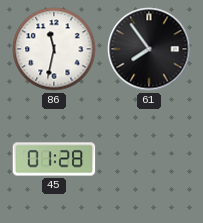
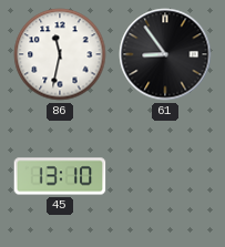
61: 7:54 -> 8:54 (165, 54)
45: 01:28 -> 13:10 (60, 176)
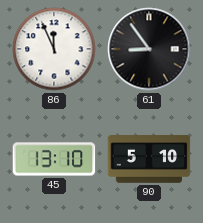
86: 11:32 -> 11:56 (54, 49)
90: none -> 5:10 (149, 159)
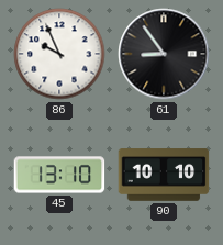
86: 11:56 -> 9:56 (59, 54)
90: 5:10 -> 10:10 (164, 175)
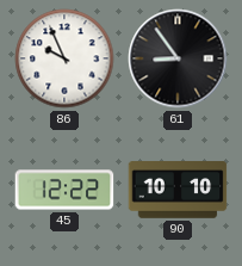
45: 13:10 -> 12:22 (64, 190)
